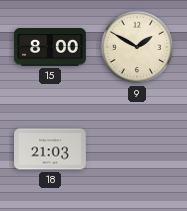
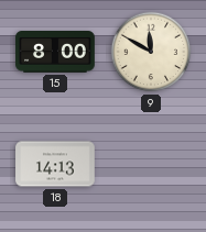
9: 1:50 -> 11:50 (151, 52)
18: 21:03 -> 14:13 (55, 164)
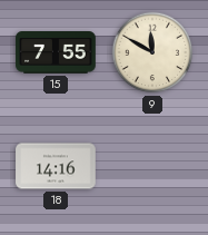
15: 8:00 -> 7:55 (56, 53)
18: 14:13 -> 14:16 (56, 166)
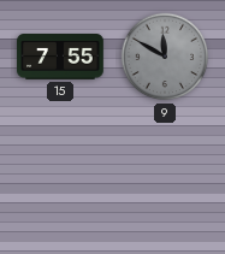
9 dial: cream -> grey (165, 57)
18: 14:16 -> none (56, 166)
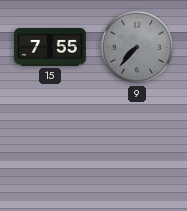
9: 11:50 -> 7:37 (137, 47)
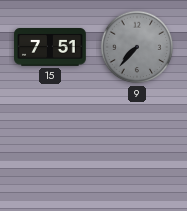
15: 7:55 -> 7:51 (50, 48)
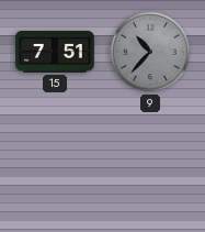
9: 7:37 -> 10:37 (150, 52)
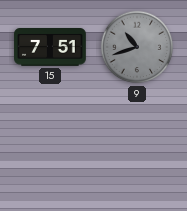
9: 10:37 -> 10:42 (137, 47)
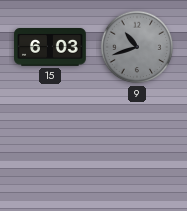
15: 7:51 -> 6:03 (50, 48)
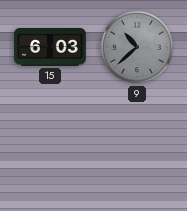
9: 10:42 -> 10:38 (137, 47)
